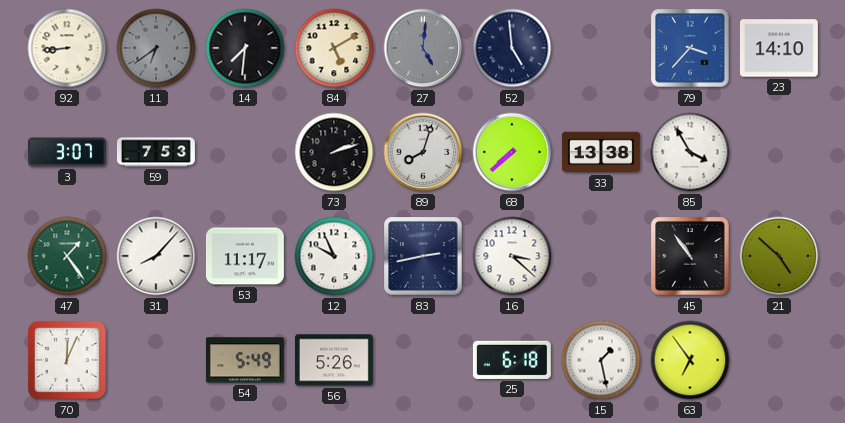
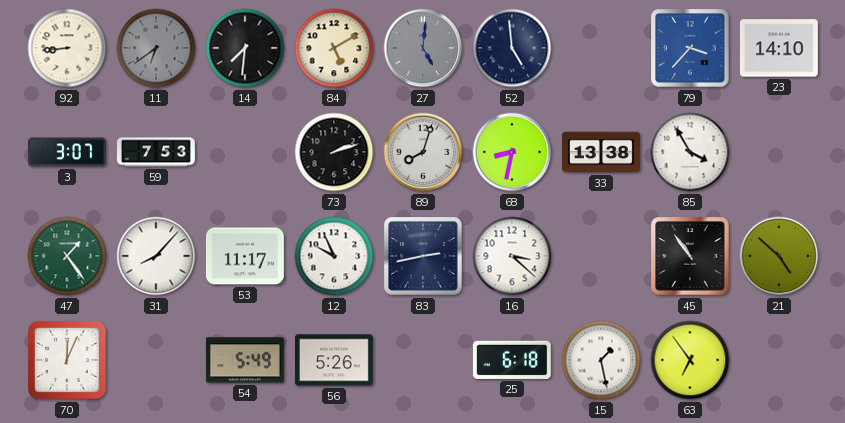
68: 7:38 -> 8:32 (512, 152)
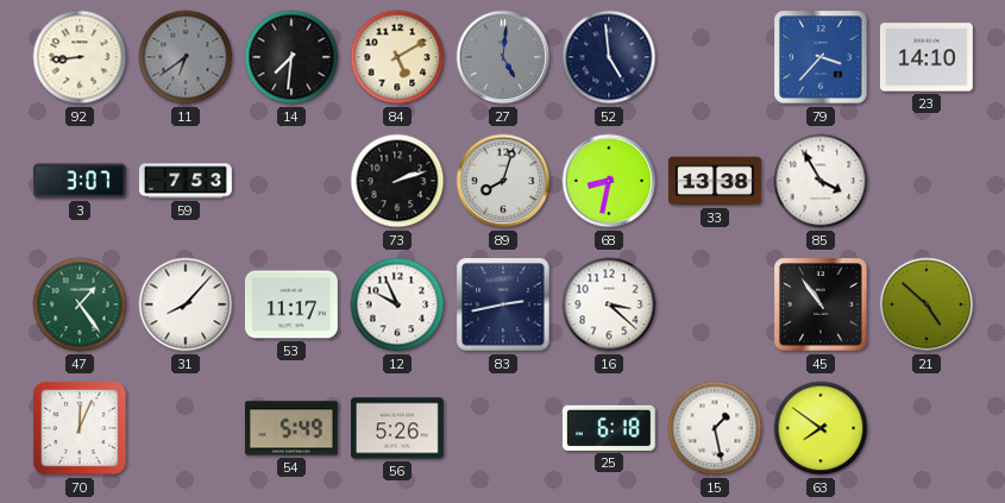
63: 6:54 -> 7:51 (821, 428)
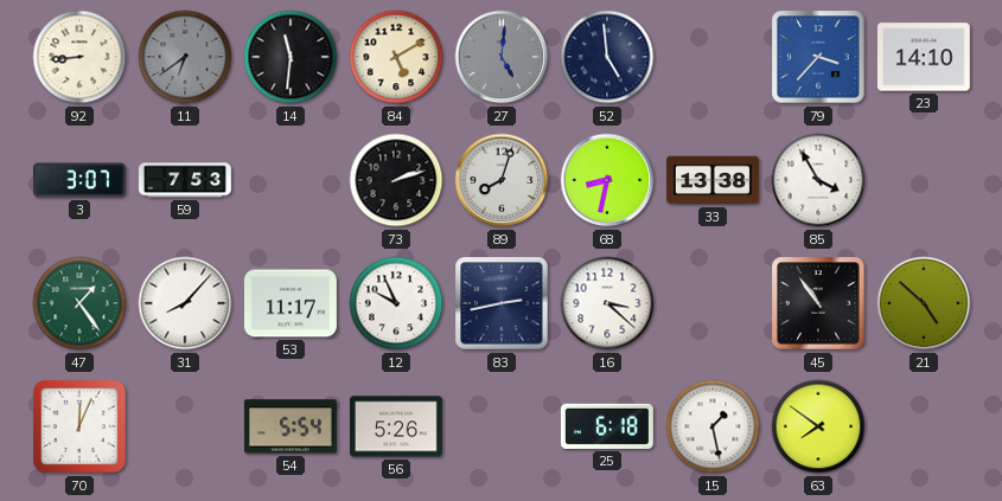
14: 7:31 -> 11:31 (291, 57)
54: 5:49 -> 5:54 (291, 426)
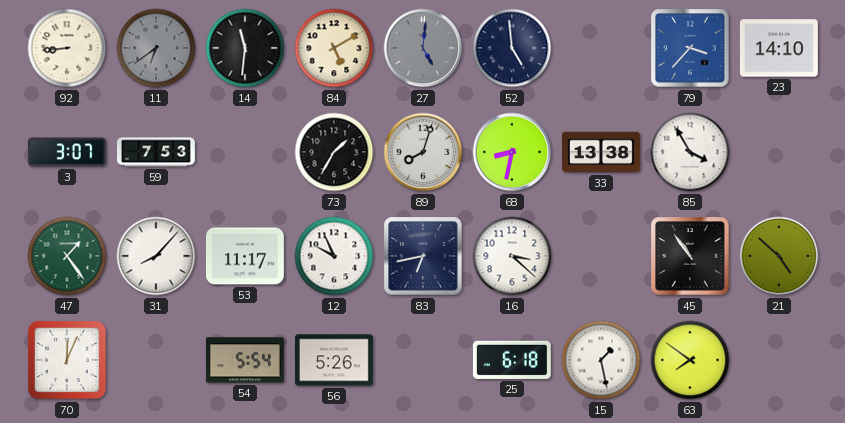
73: 2:12 -> 1:35 (334, 152)
83: 2:43 -> 6:43 (423, 256)
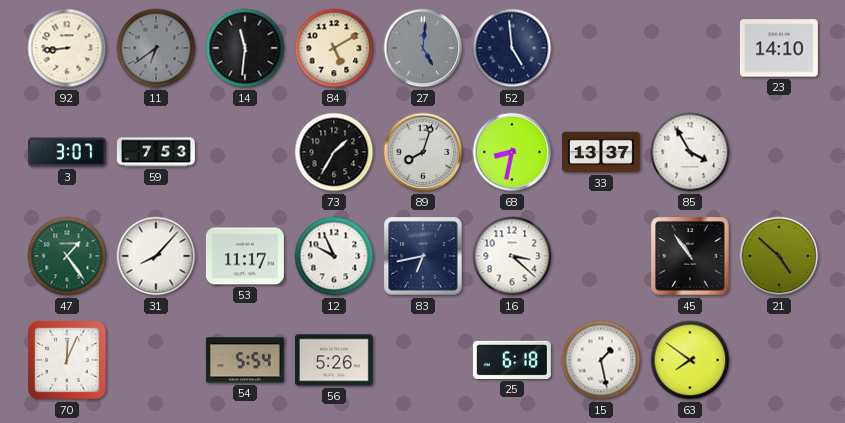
79: 3:37 -> none (690, 48)
33: 13:38 -> 13:37 (601, 152)
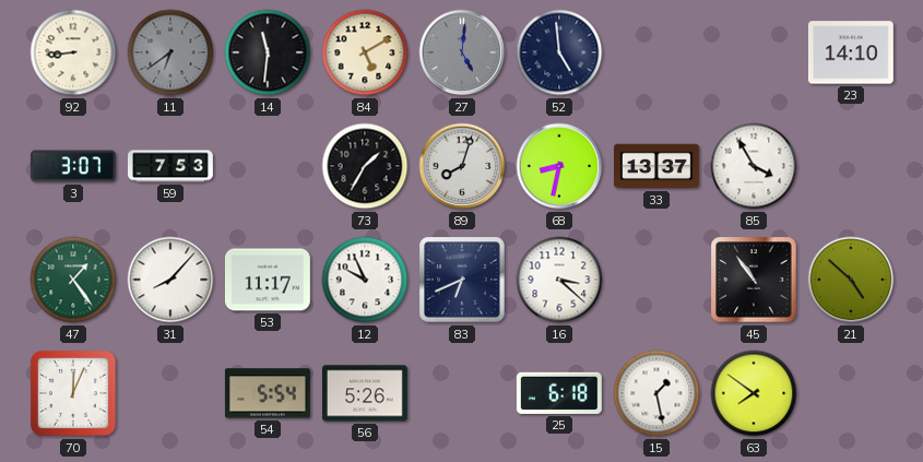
83: 6:43 -> 6:41 (462, 280)
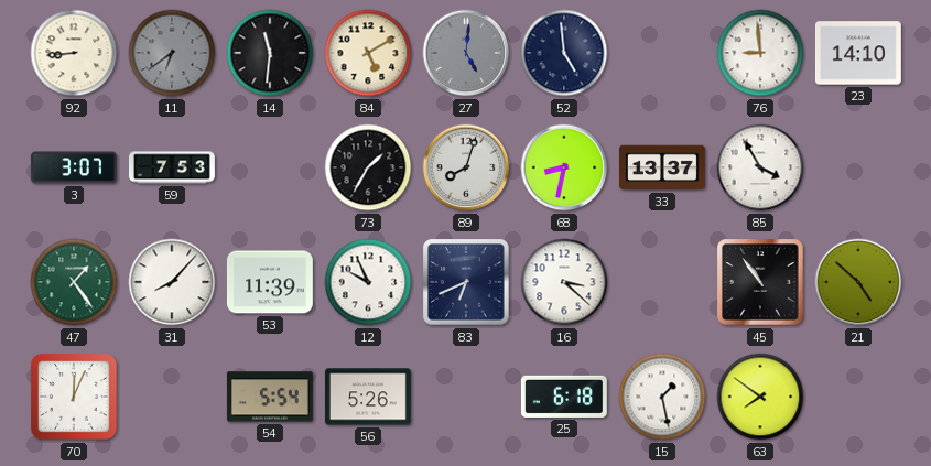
76: none -> 8:59 (760, 53)
53: 11:17 -> 11:39 (270, 282)
